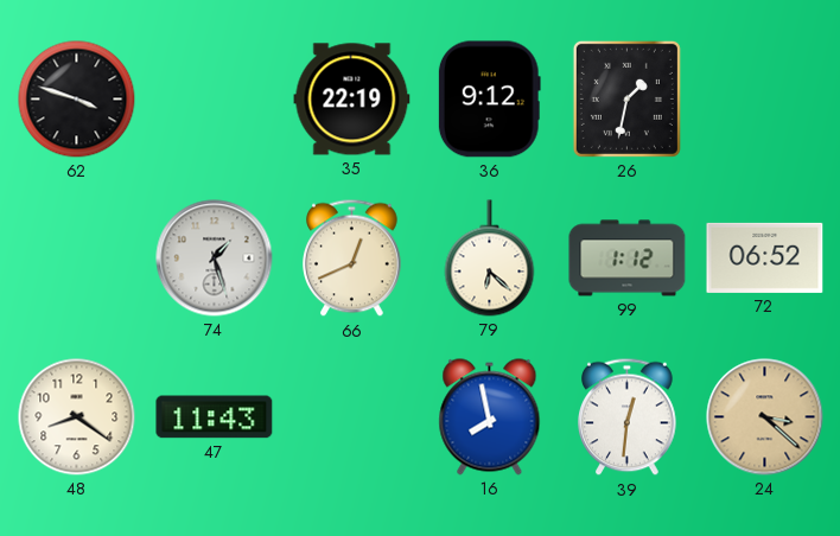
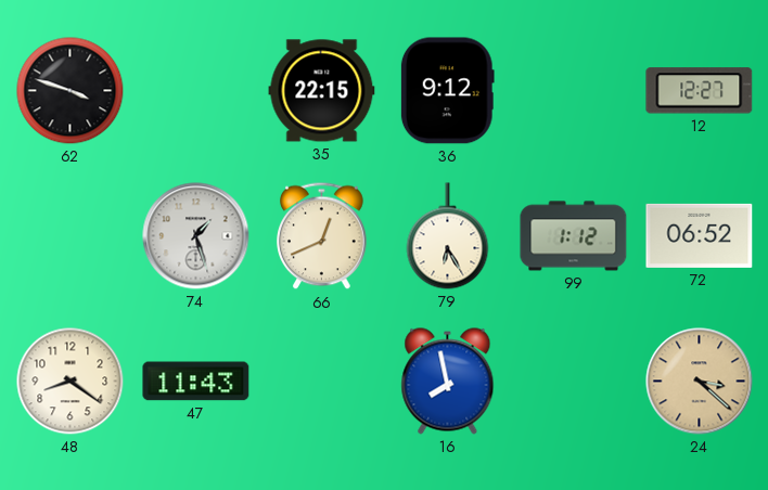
35: 22:19 -> 22:15 (322, 91)
26: 1:32 -> none (626, 98)
12: none -> 12:27 (700, 91)
79: 6:22 -> 6:25 (448, 236)
39: 12:31 -> none (628, 417)
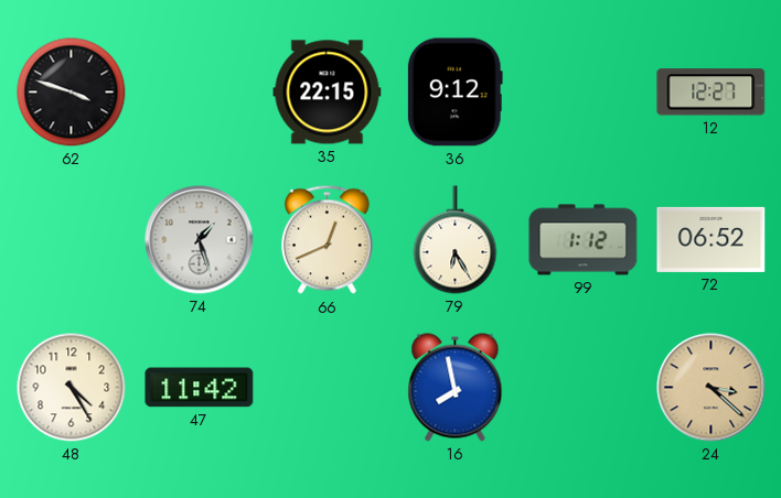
48: 8:21 -> 4:25 (72, 388)
47: 11:43 -> 11:42 (200, 388)
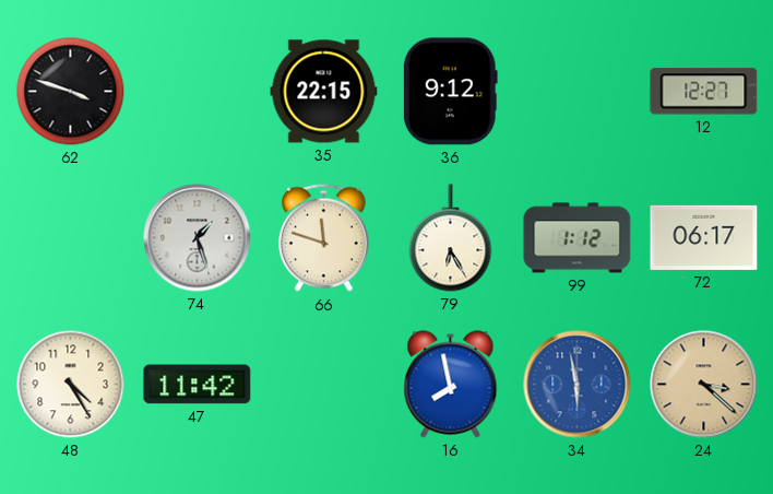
66: 12:41 -> 11:48 (324, 238)
72: 06:52 -> 06:17 (704, 237)
34: none -> 5:58 (578, 385)
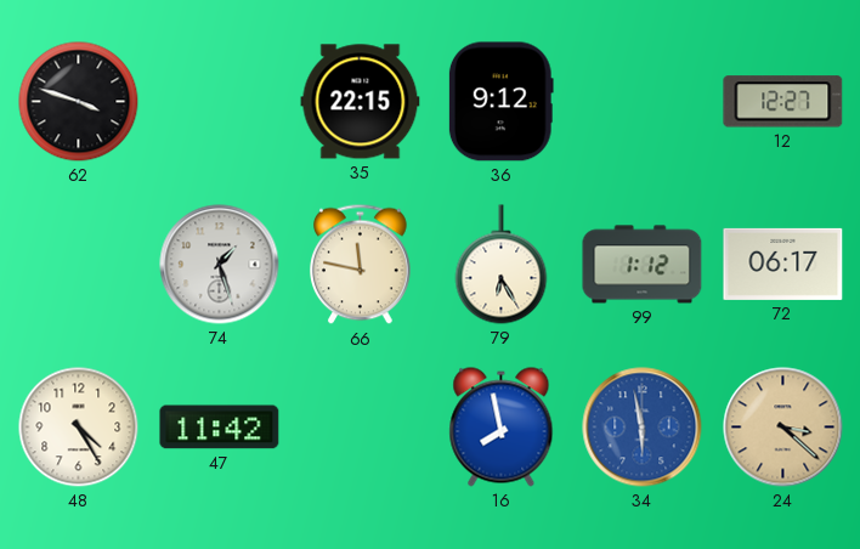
66: 11:48 -> 11:47 (361, 265)
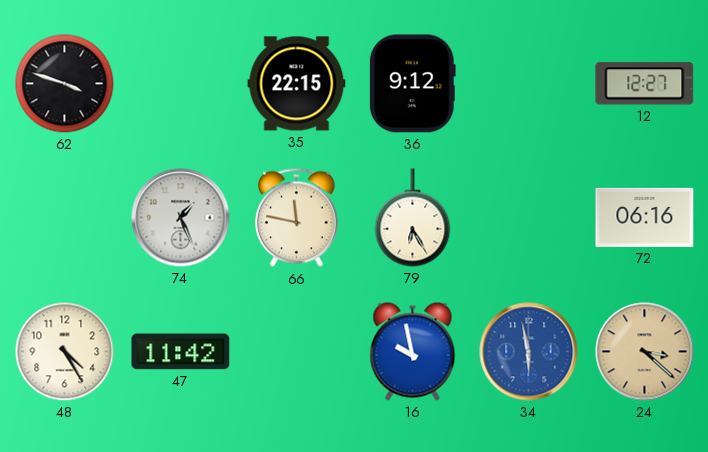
74: 1:27 -> 1:26 (181, 218)
99: 1:12 -> none (643, 265)
72: 06:17 -> 06:16 (645, 217)
16: 7:58 -> 9:58 (413, 352)
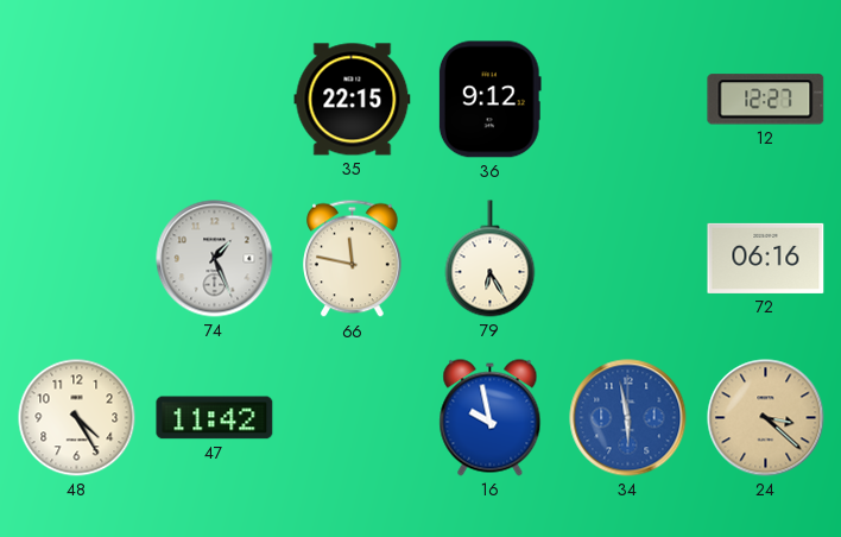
62: 3:48 -> none (65, 84)
